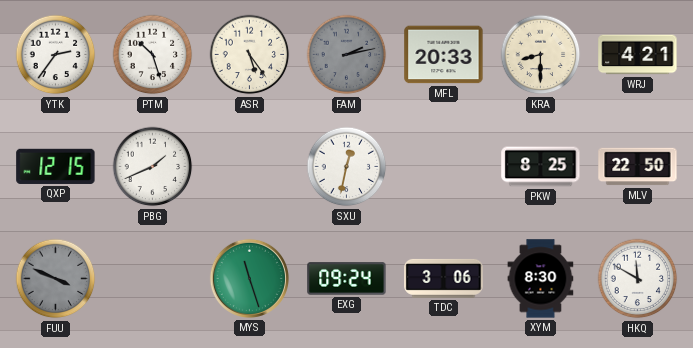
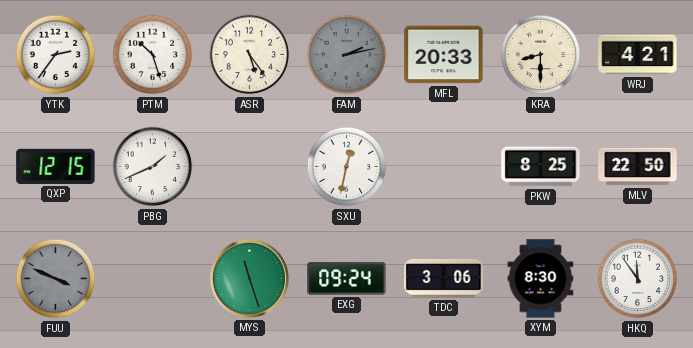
HKQ: 11:50 -> 11:54 (638, 279)
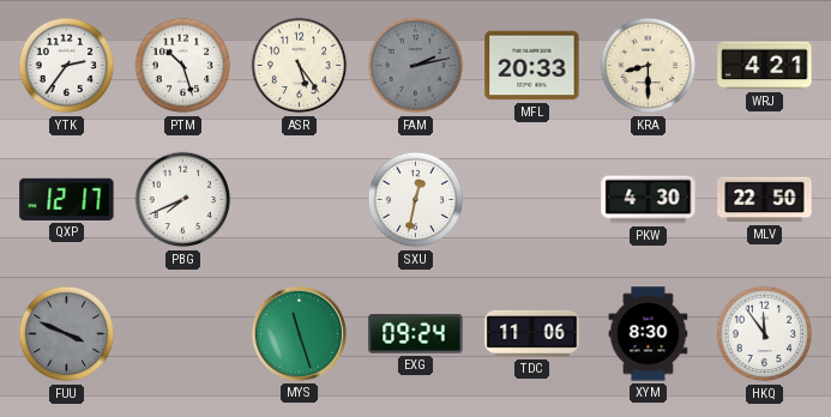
QXP: 12:15 -> 12:17 (67, 199)
PBG: 1:41 -> 7:41 (183, 200)
PKW: 8:25 -> 4:30 (649, 200)
TDC: 3:06 -> 11:06 (532, 333)
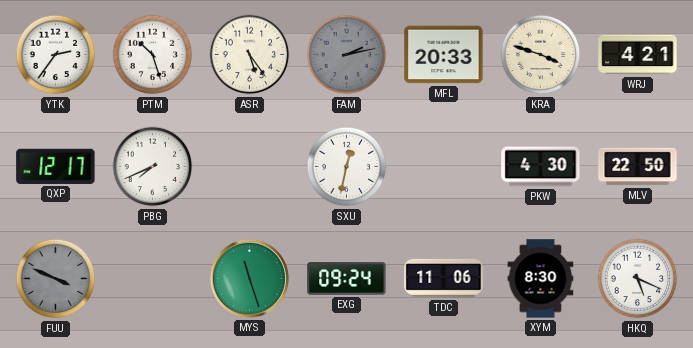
KRA: 8:30 -> 3:48 (541, 55)
HKQ: 11:54 -> 5:19 (638, 279)
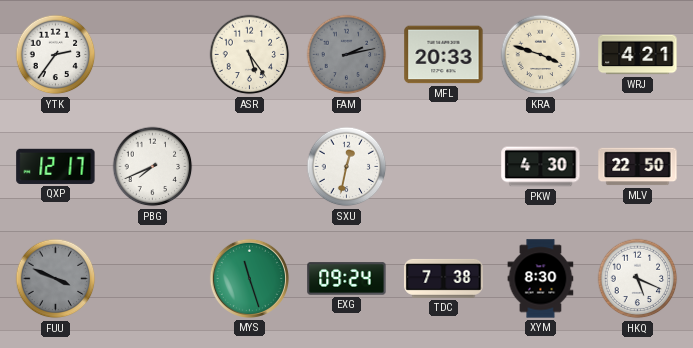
PTM: 10:27 -> none (153, 55)
TDC: 11:06 -> 7:38 (444, 278)
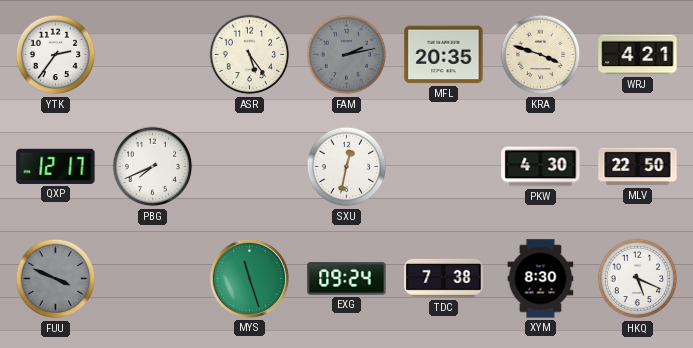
MFL: 20:33 -> 20:35 (444, 55)
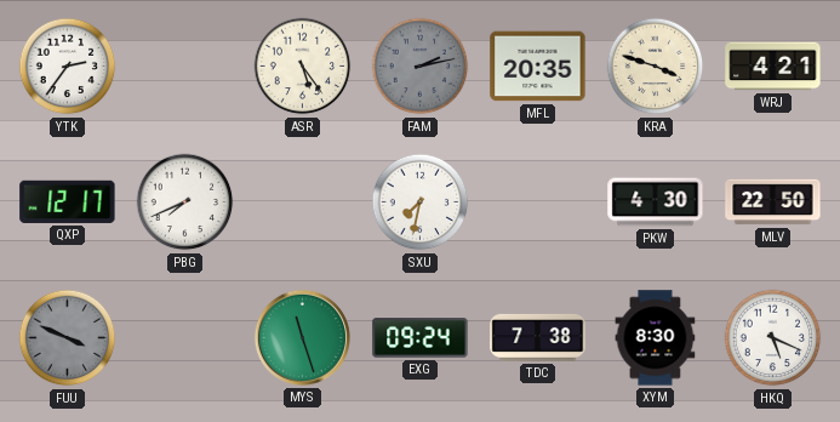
SXU: 12:32 -> 7:32 (421, 203)
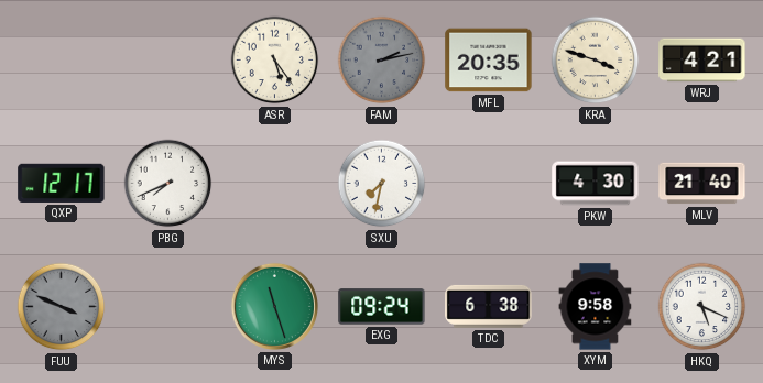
YTK: 2:36 -> none (68, 67)
MLV: 22:50 -> 21:40 (702, 184)
TDC: 7:38 -> 6:38 (489, 306)
XYM: 8:30 -> 9:58 (596, 307)
